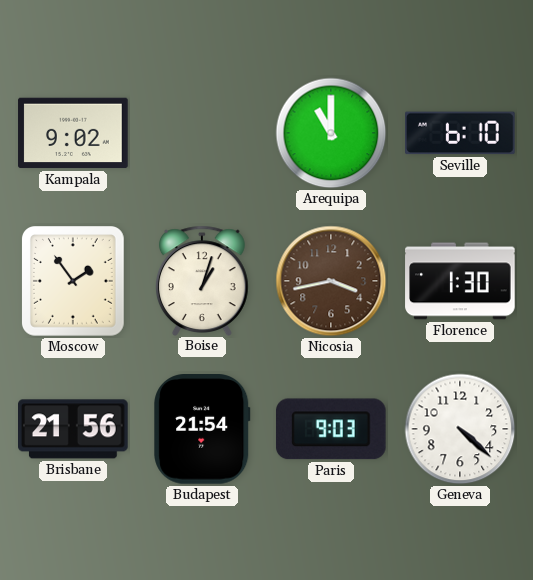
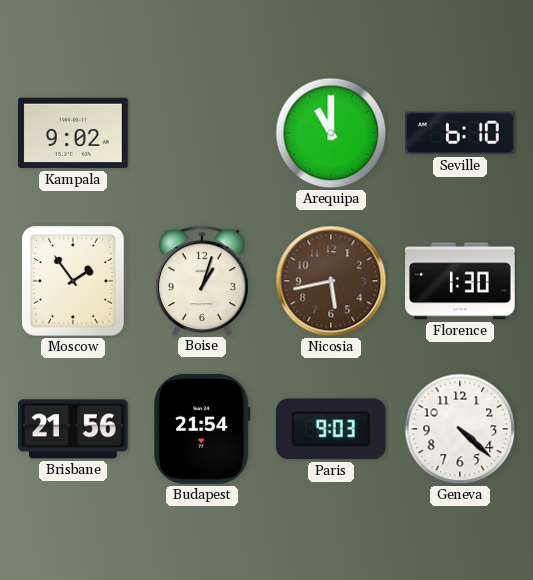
Nicosia: 3:43 -> 5:43 (331, 281)
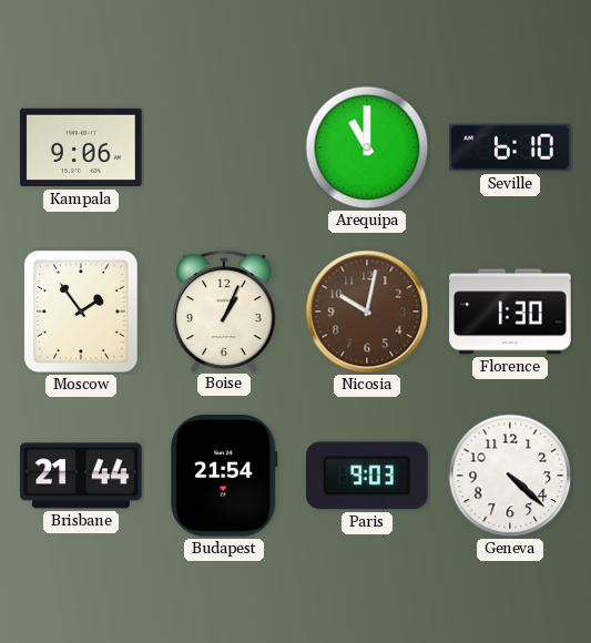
Kampala: 9:02 -> 9:06 (81, 147)
Boise: 1:03 -> 1:04 (224, 310)
Nicosia: 5:43 -> 10:02 (367, 312)
Brisbane: 21:56 -> 21:44 (81, 476)
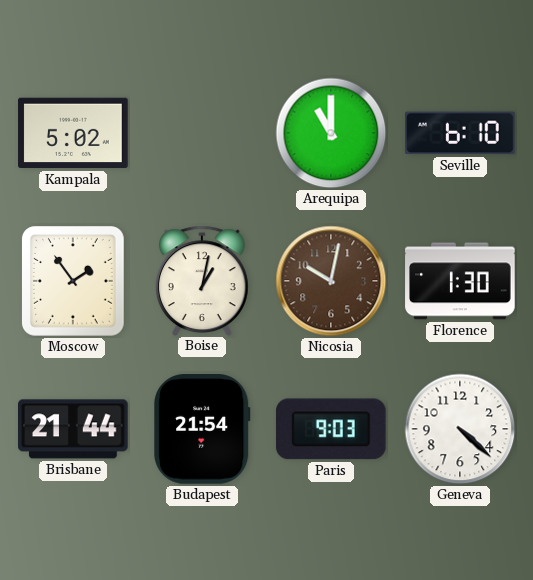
Kampala: 9:06 -> 5:02 (73, 133)
Boise: 1:04 -> 1:02 (202, 280)
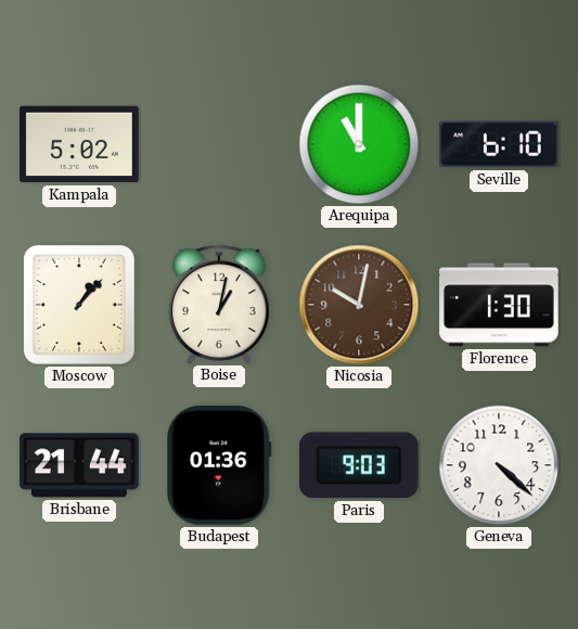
Moscow: 1:54 -> 1:07 (80, 306)
Budapest: 21:54 -> 01:36 (219, 465)
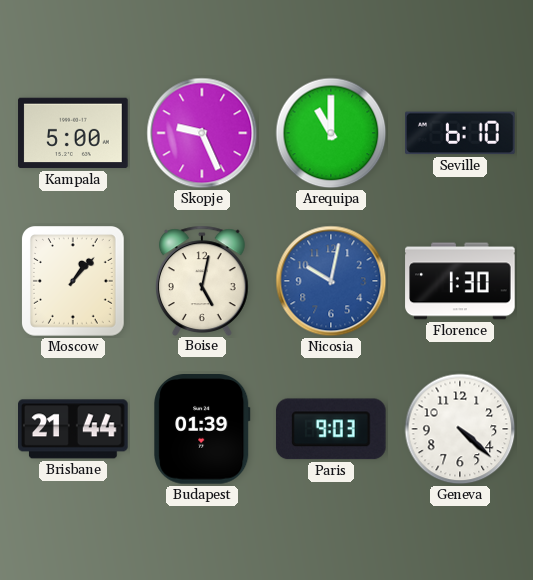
Kampala: 5:02 -> 5:00 (73, 133)
Skopje: none -> 9:26 (202, 133)
Boise: 1:02 -> 5:02 (202, 280)
Nicosia dial: brown -> blue (331, 281)
Budapest: 01:36 -> 01:39 (202, 429)
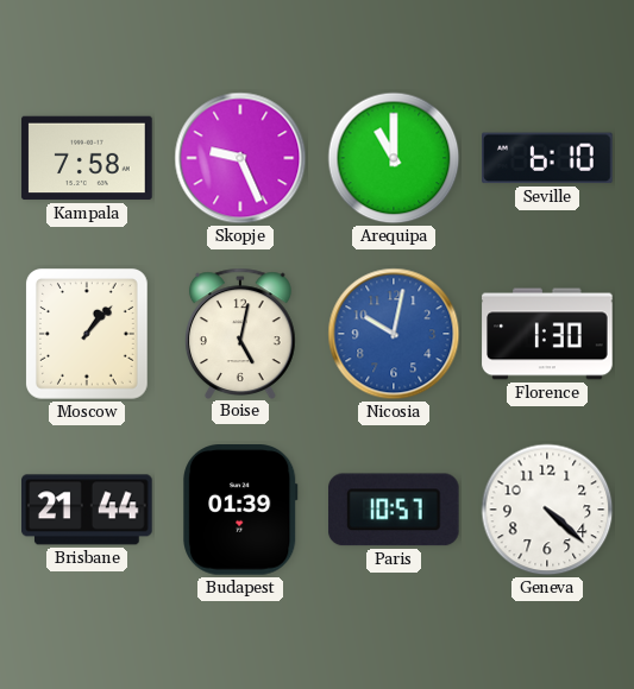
Kampala: 5:00 -> 7:58 (87, 158)
Paris: 9:03 -> 10:57 (394, 510)
